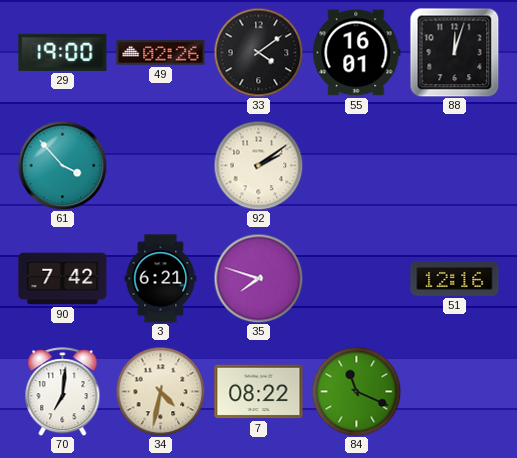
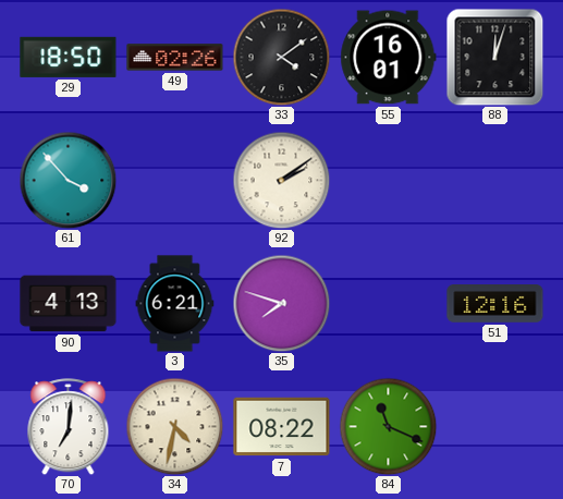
29: 19:00 -> 18:50 (69, 57)
90: 7:42 -> 4:13 (69, 304)
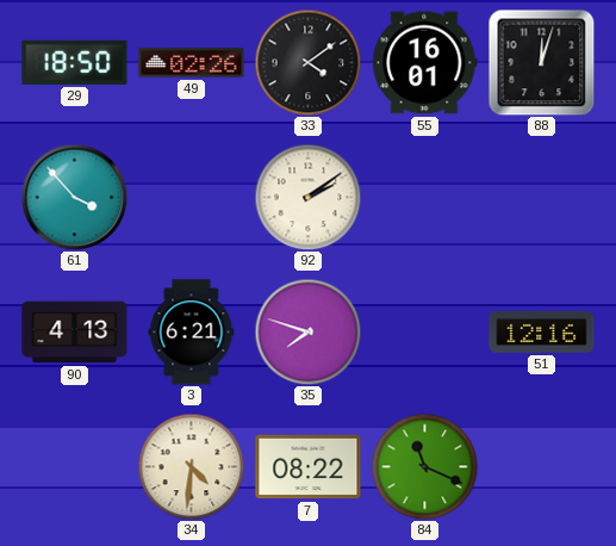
70: 7:01 -> none (69, 427)
34: 4:32 -> 4:31 (191, 466)
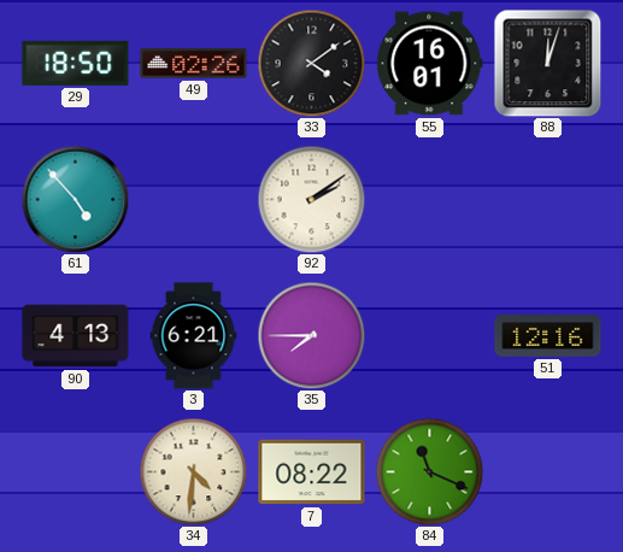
61: 3:53 -> 4:53 (75, 199)
35: 7:48 -> 7:45 (311, 335)
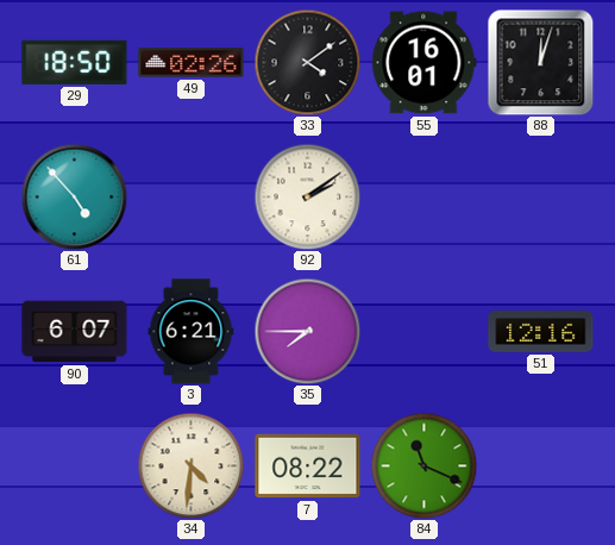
90: 4:13 -> 6:07 (75, 332)
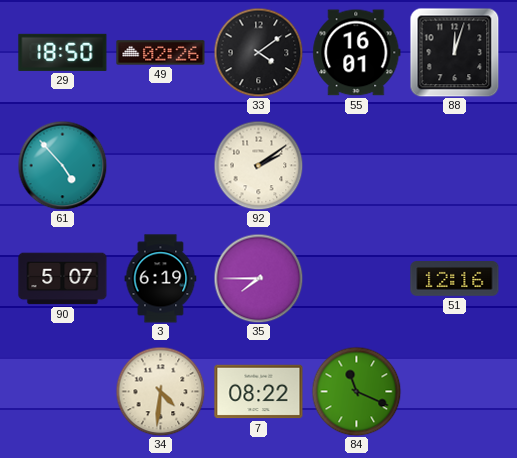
90: 6:07 -> 5:07 (63, 279)
3: 6:21 -> 6:19 (161, 279)
